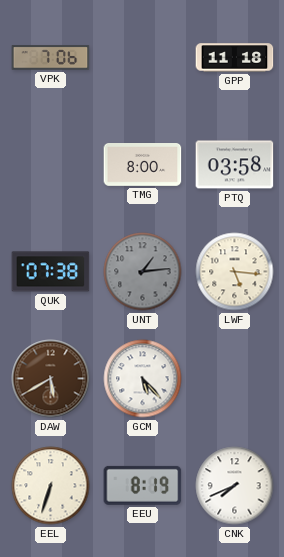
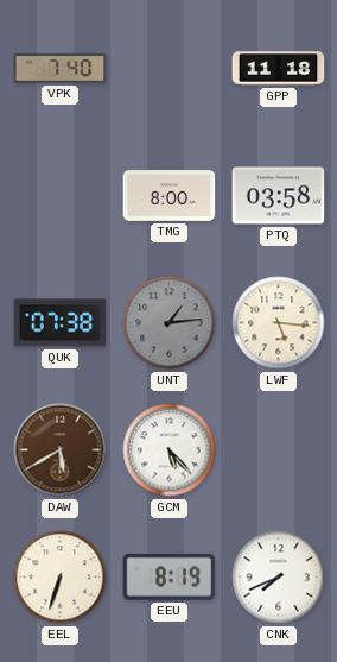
VPK: 7:06 -> 7:40 (61, 69)
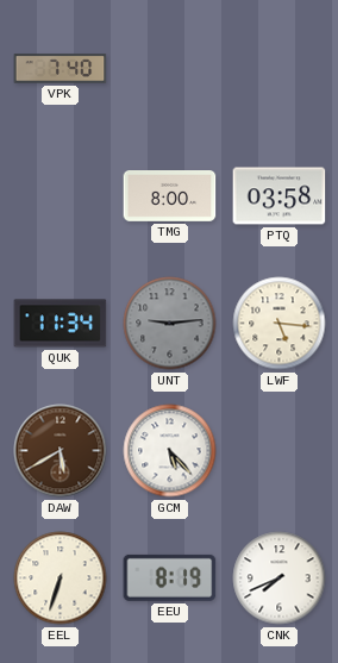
GPP: 11:18 -> none (279, 69)
QUK: 07:38 -> 11:34 (61, 324)
UNT: 1:14 -> 9:14 (170, 324)
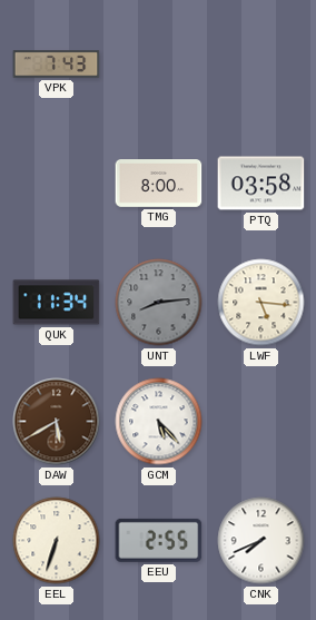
VPK: 7:40 -> 7:43 (57, 65)
UNT: 9:14 -> 8:14 (159, 303)
EEU: 8:19 -> 2:55 (159, 540)
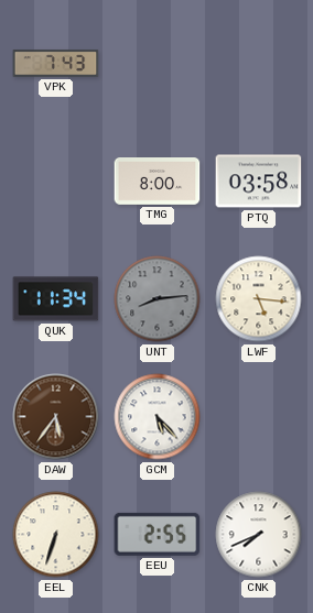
DAW: 5:40 -> 5:36 (56, 417)
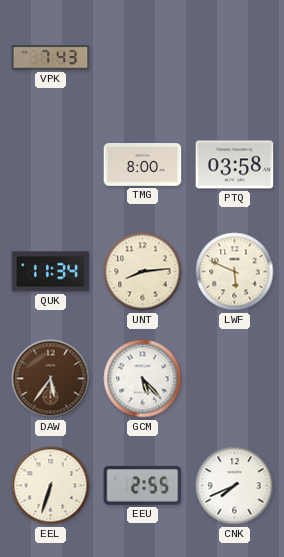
UNT dial: grey -> cream (143, 272)
LWF: 5:16 -> 5:49 (235, 272)
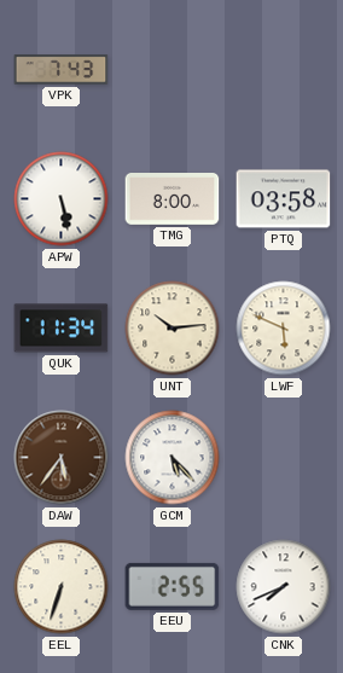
APW: none -> 5:28 (62, 199)
UNT: 8:14 -> 10:14 (173, 329)
